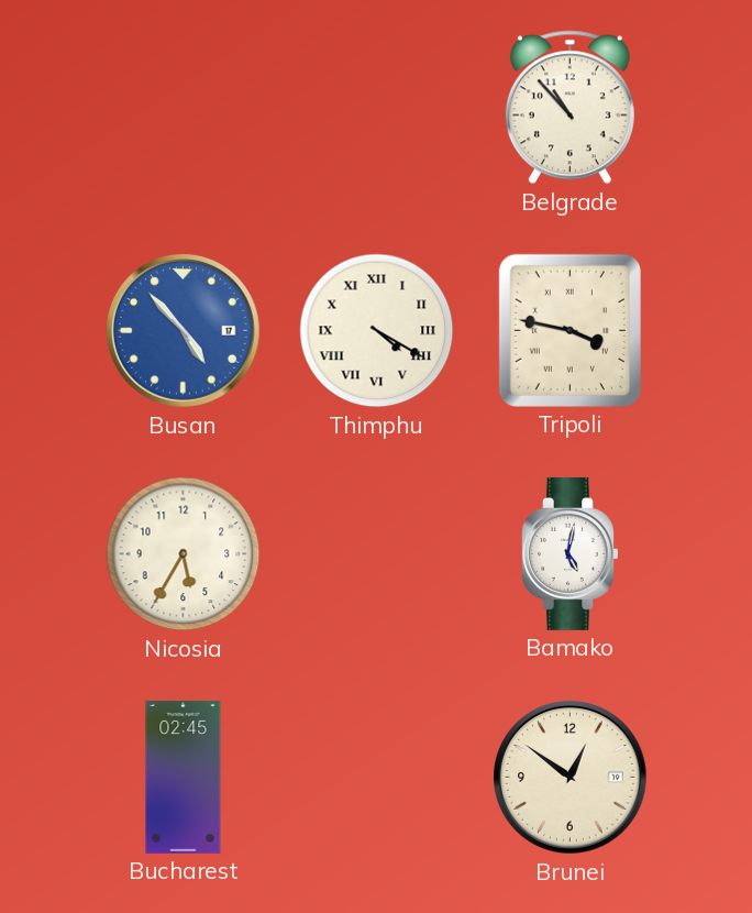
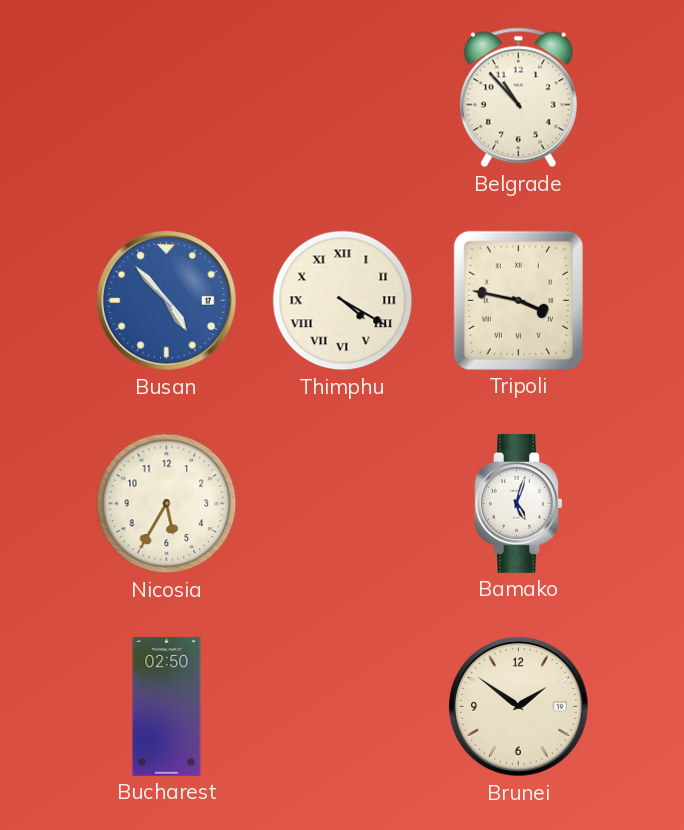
Bamako: 5:02 -> 5:03 (519, 503)
Bucharest: 02:45 -> 02:50 (167, 706)
Brunei: 12:51 -> 1:51 (519, 707)
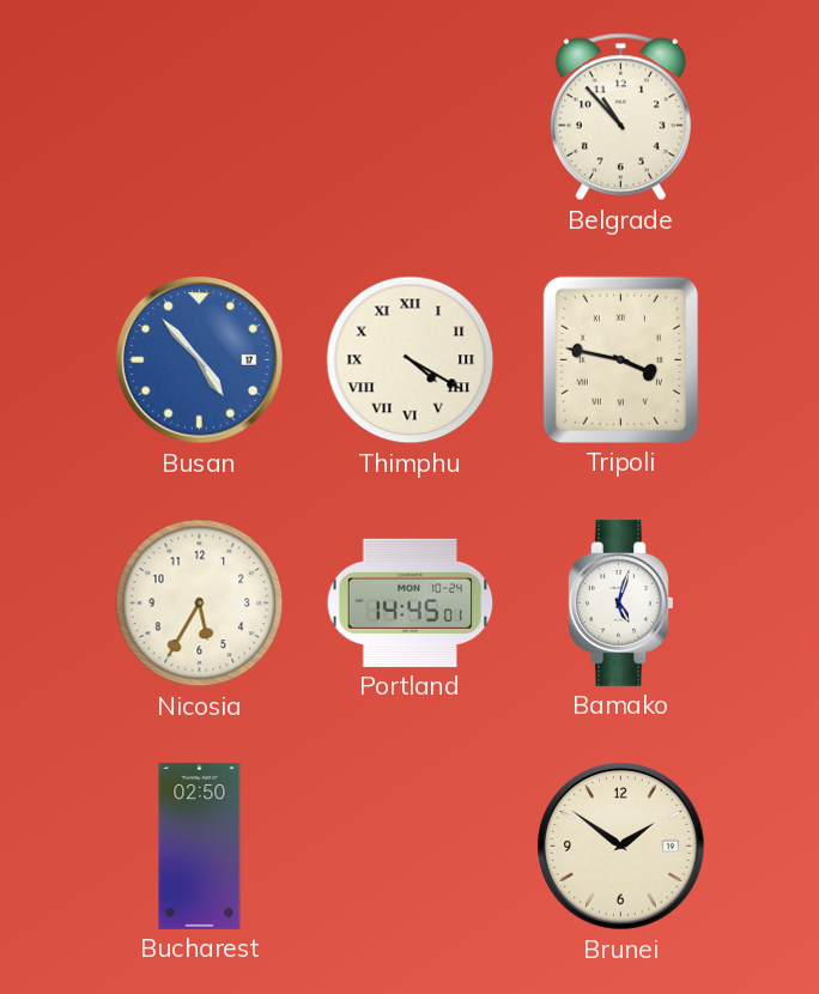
Portland: none -> 14:45 (411, 602)
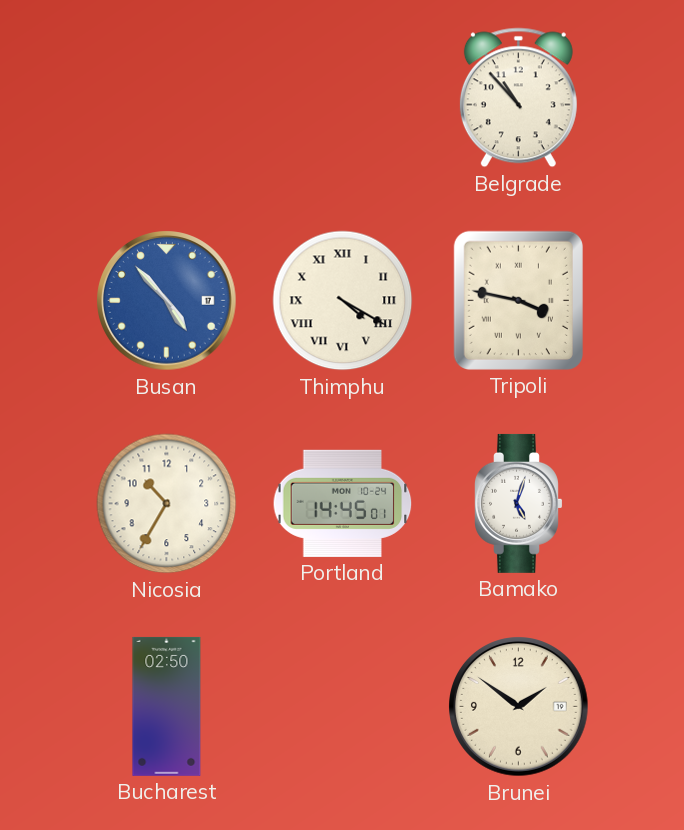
Nicosia: 5:35 -> 10:35 (167, 504)
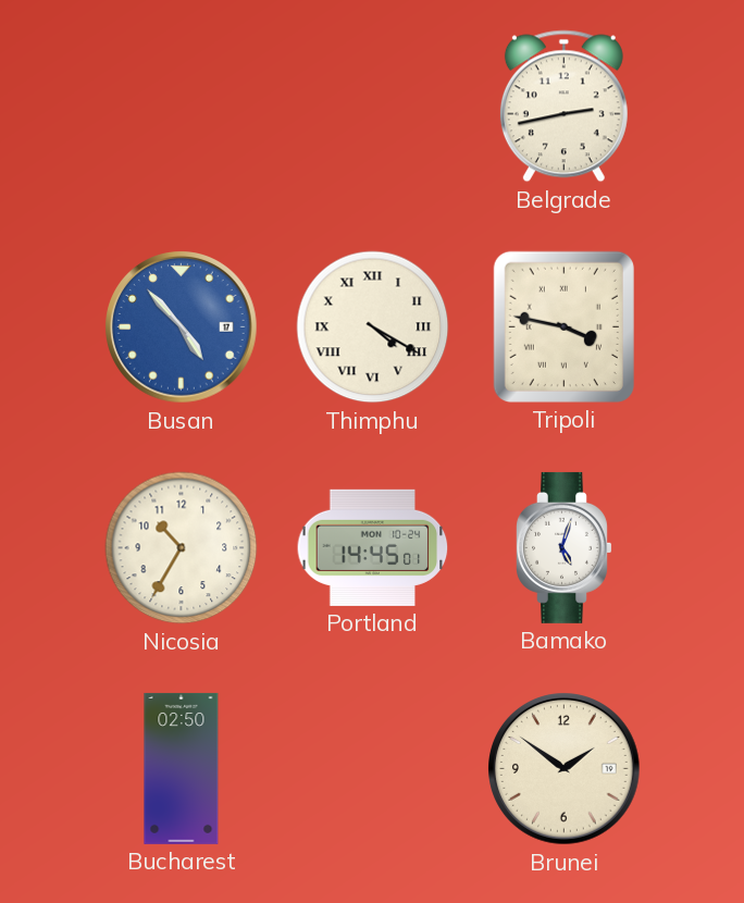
Belgrade: 10:53 -> 2:43 (563, 107)
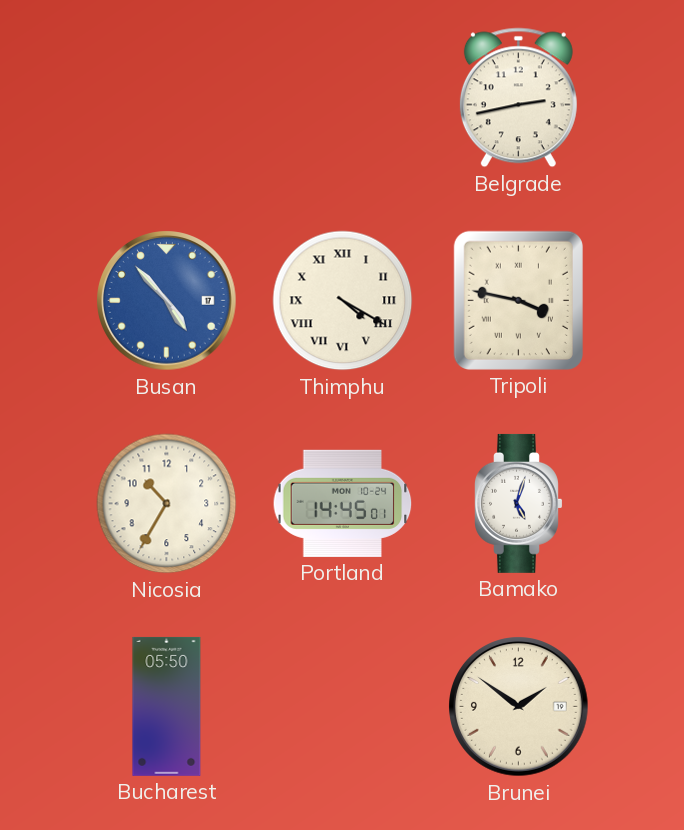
Bucharest: 02:50 -> 05:50 (167, 706)
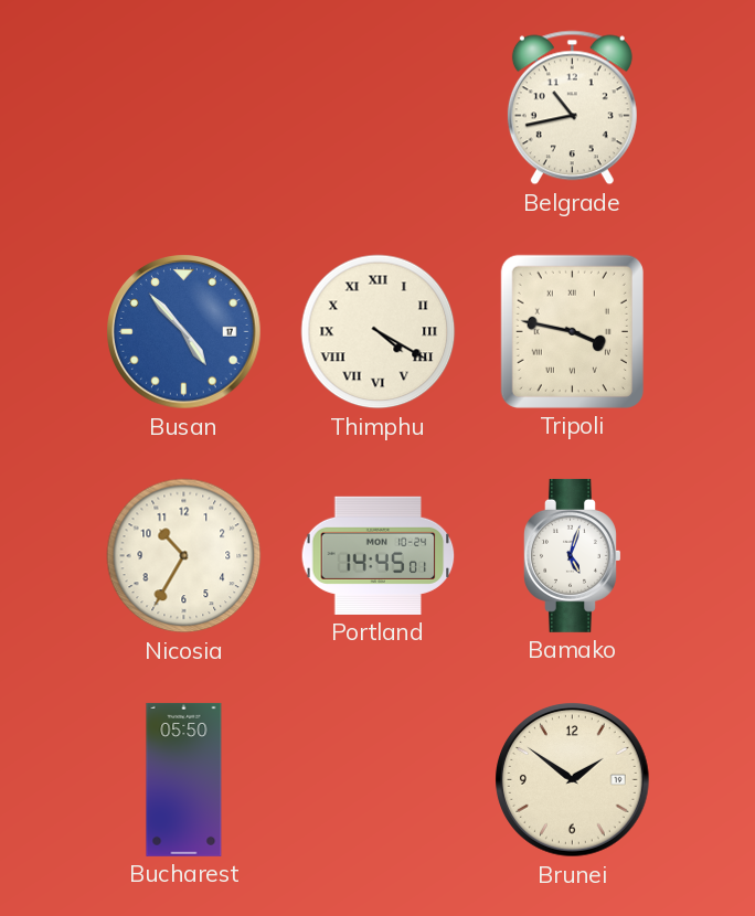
Belgrade: 2:43 -> 10:43 (572, 108)
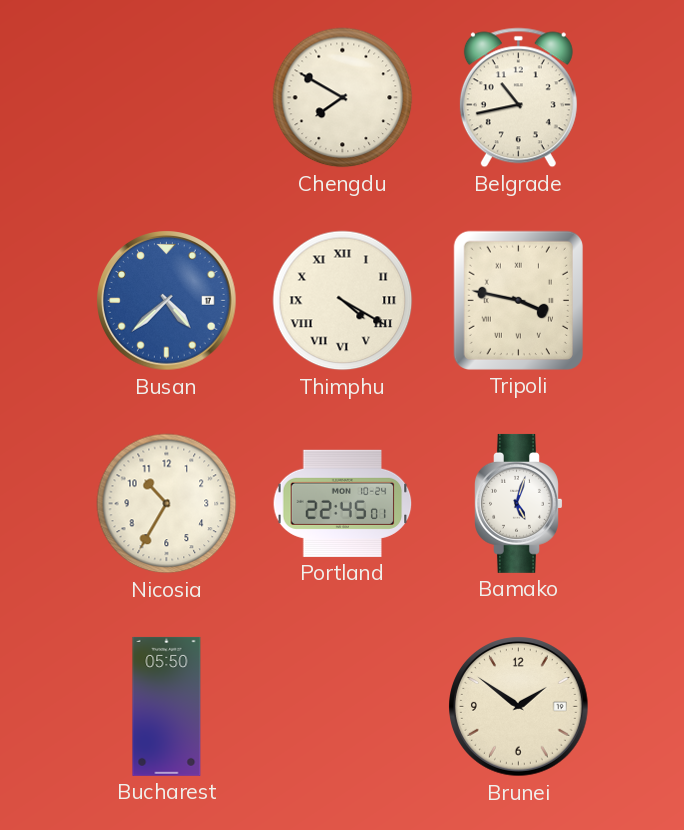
Chengdu: none -> 7:50 (343, 98)
Busan: 4:53 -> 4:38 (167, 301)
Portland: 14:45 -> 22:45 (343, 503)
